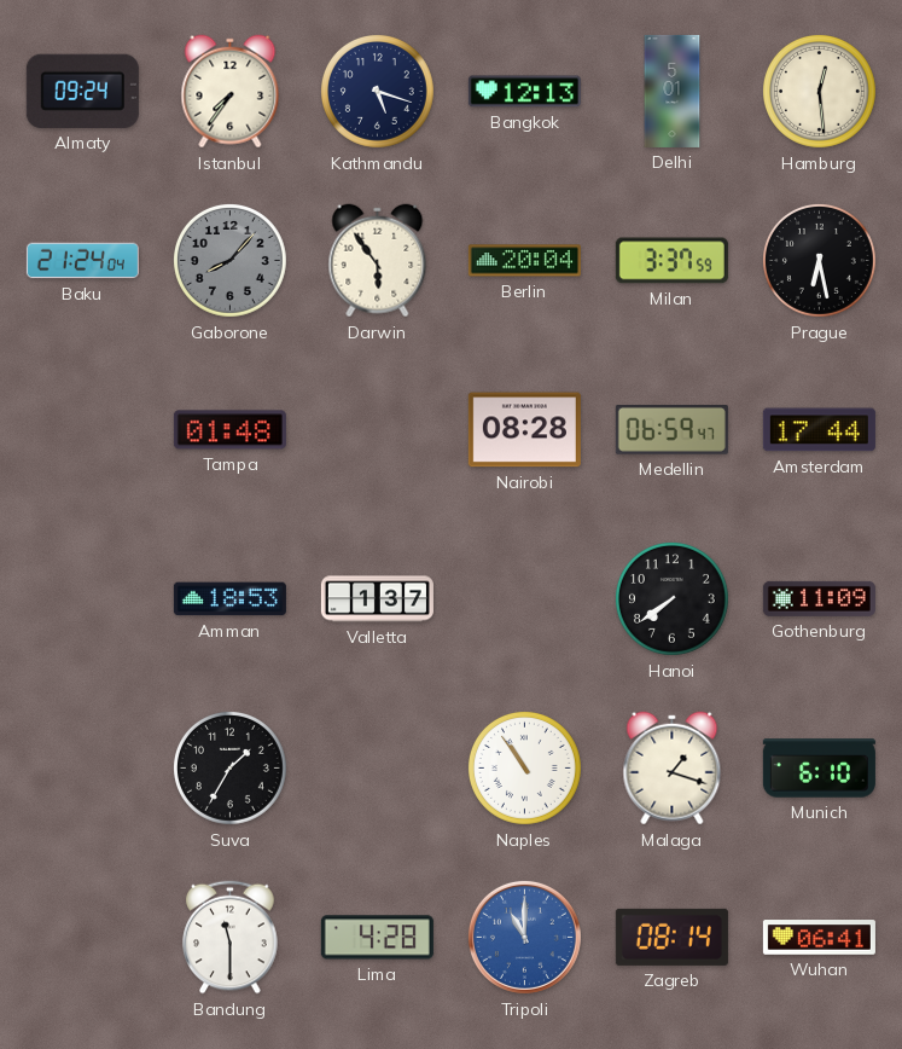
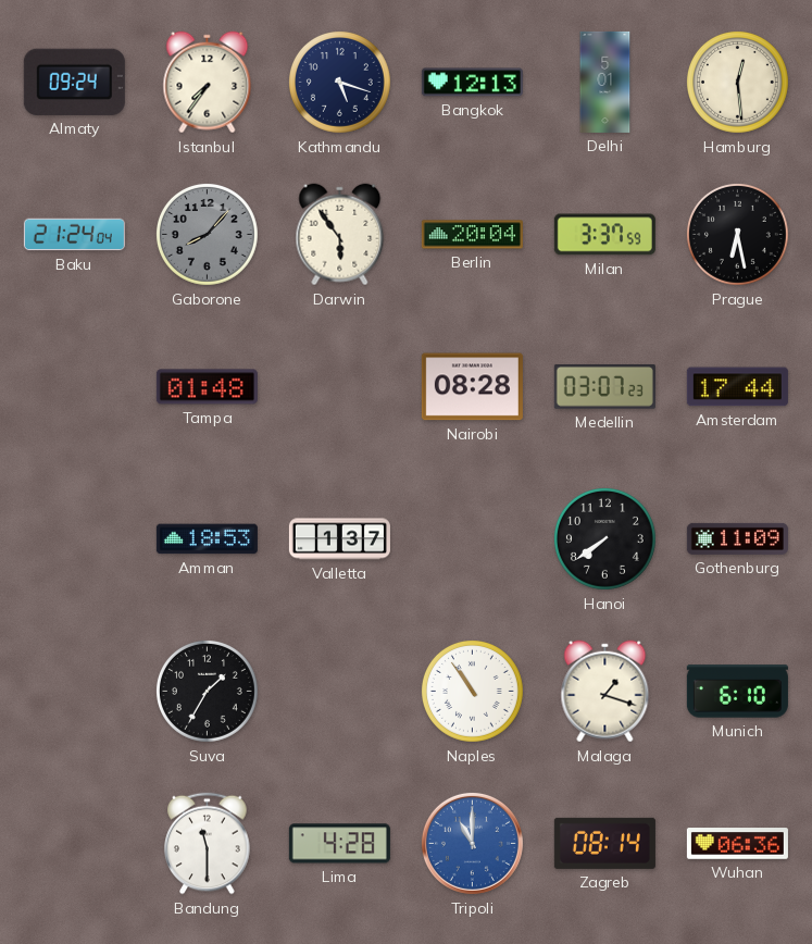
Medellin: 06:59 -> 03:07 (604, 387)
Wuhan: 06:41 -> 06:36 (737, 844)
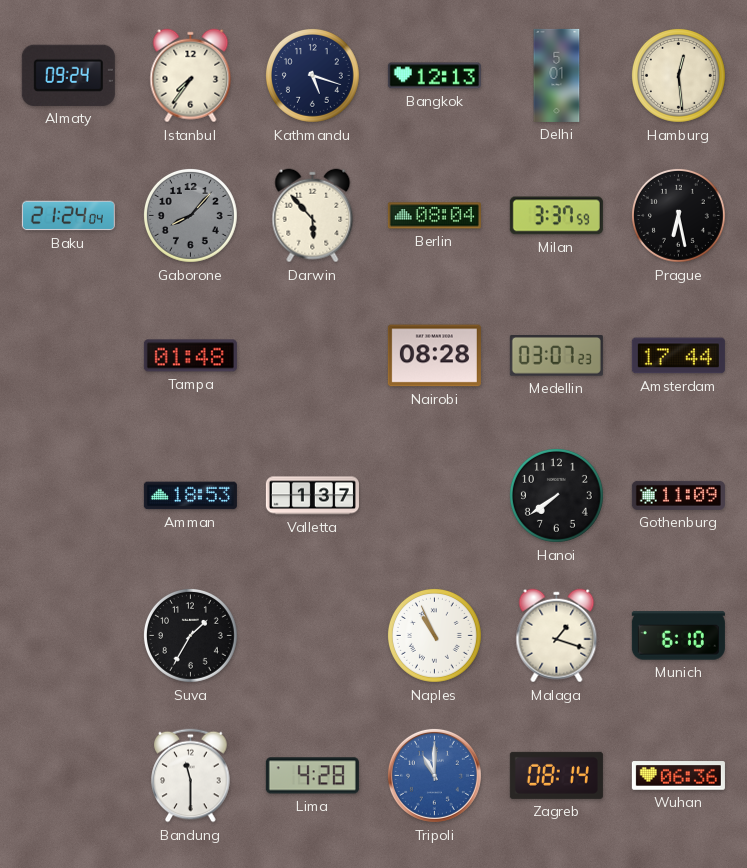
Darwin: 5:54 -> 5:53 (313, 216)
Berlin: 20:04 -> 08:04 (434, 216)
Naples: 10:54 -> 10:56 (434, 635)
